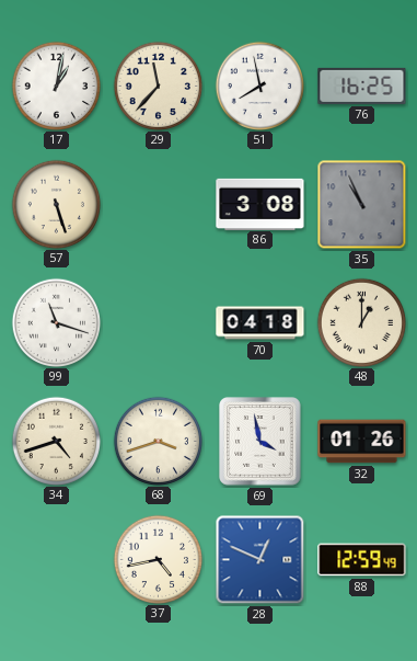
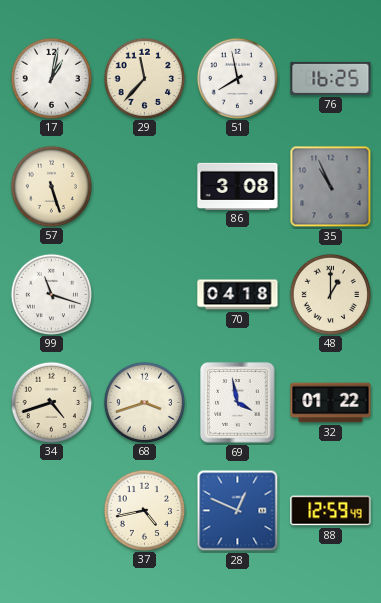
32: 01:26 -> 01:22 (331, 403)
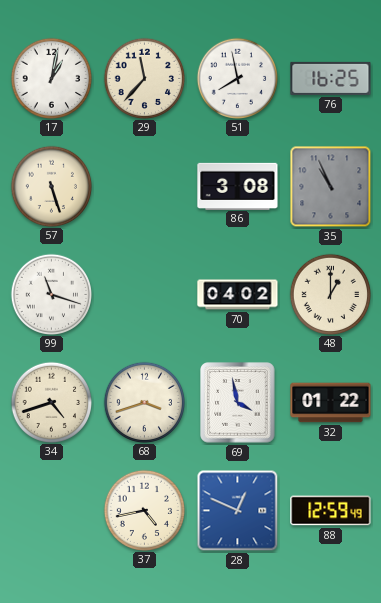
70: 04:18 -> 04:02 (238, 295)
